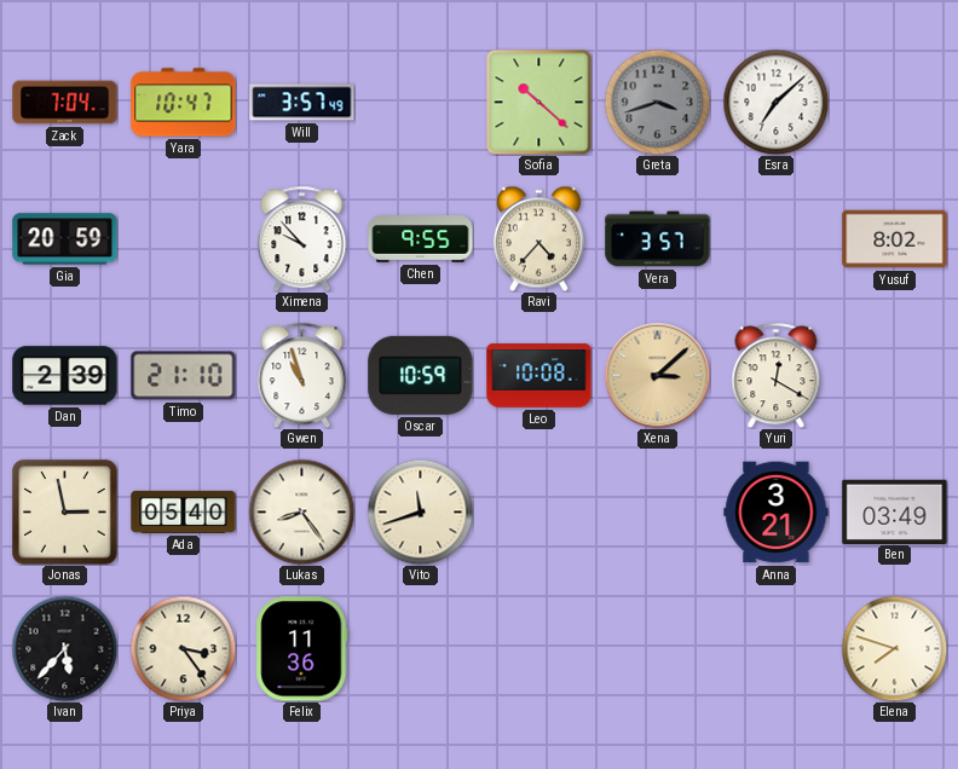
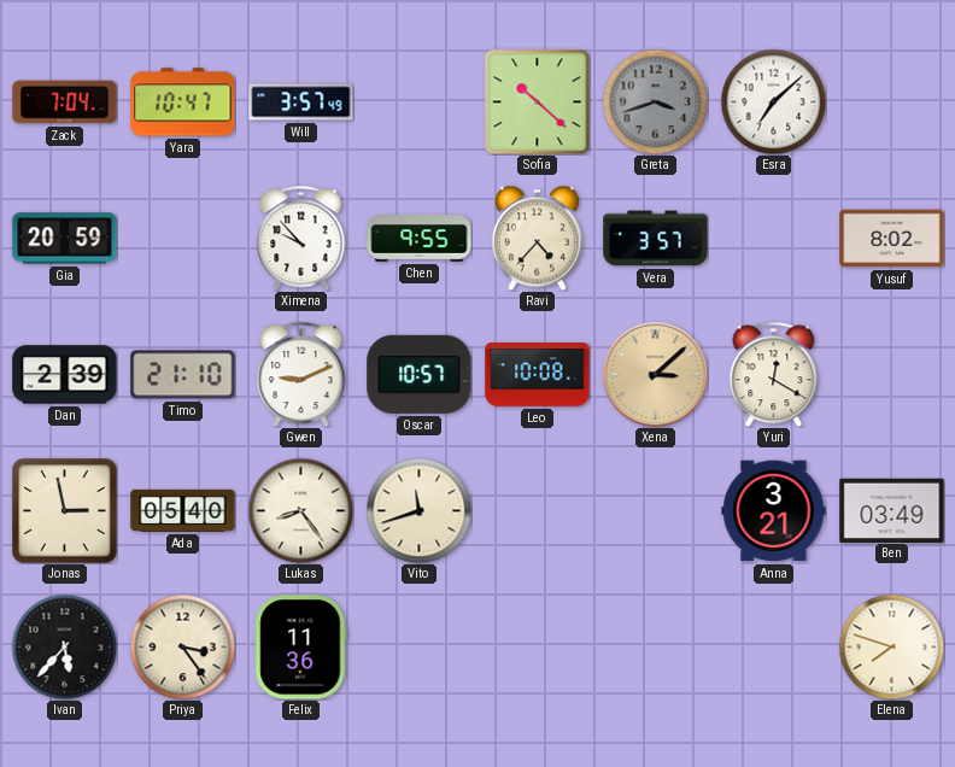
Gwen: 10:57 -> 9:11 (301, 374)
Oscar: 10:59 -> 10:57 (420, 374)
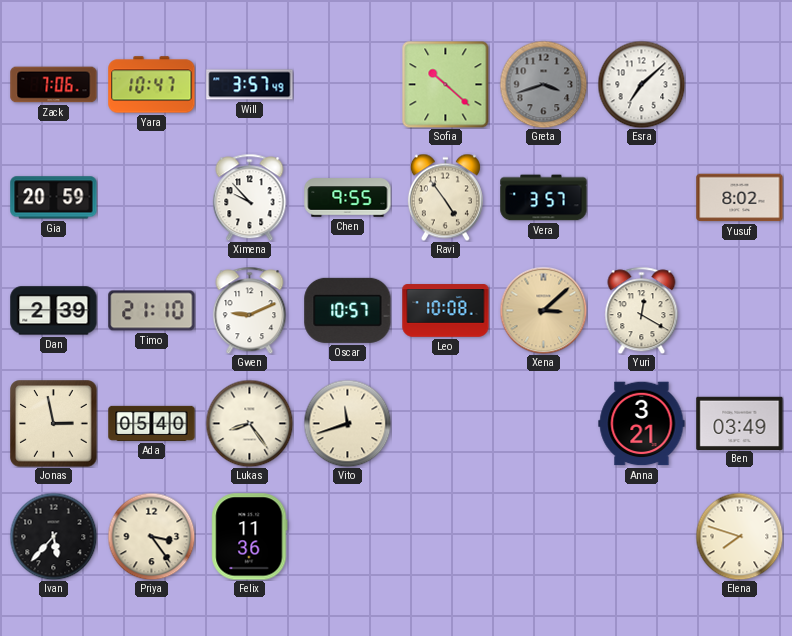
Zack: 7:04 -> 7:06 (54, 85)
Ravi: 4:37 -> 4:54 (445, 197)
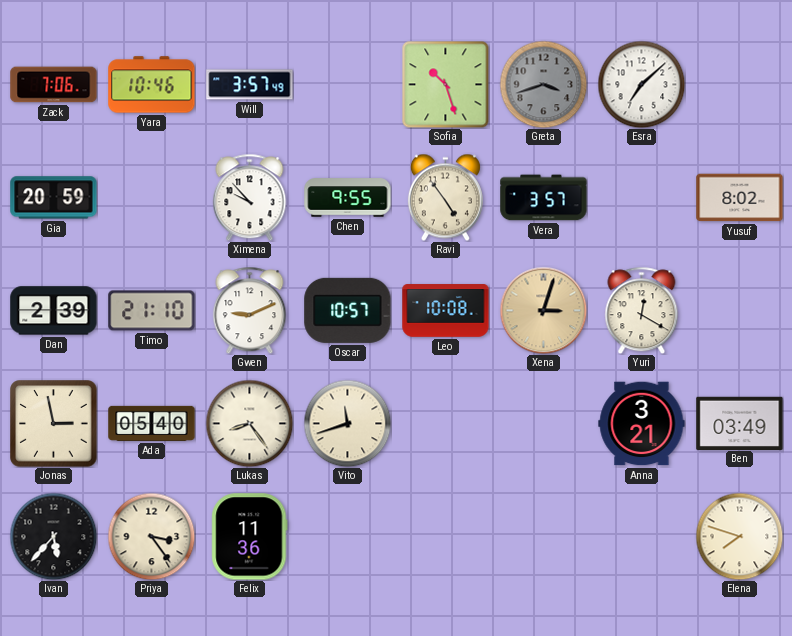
Yara: 10:47 -> 10:46 (152, 85)
Sofia: 10:22 -> 10:27 (445, 84)
Xena: 3:08 -> 3:03 (543, 310)
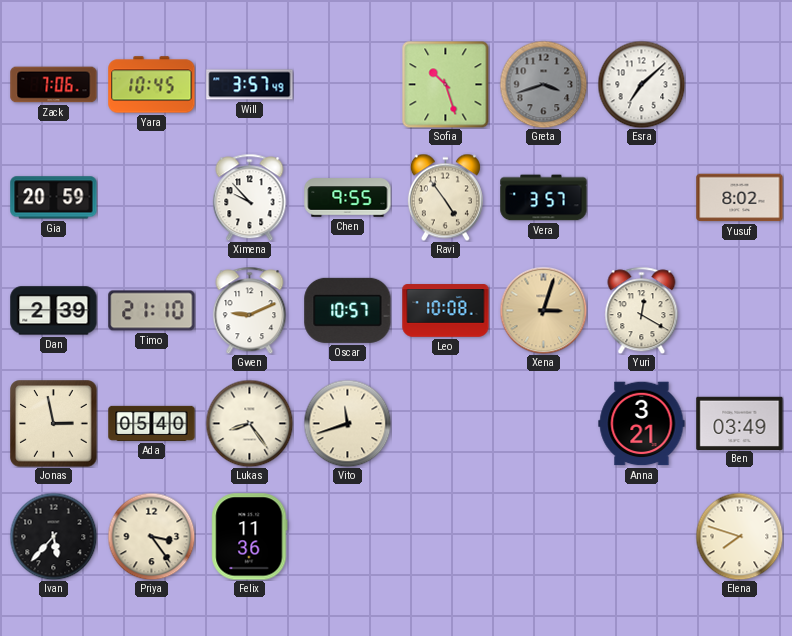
Yara: 10:46 -> 10:45 (152, 85)
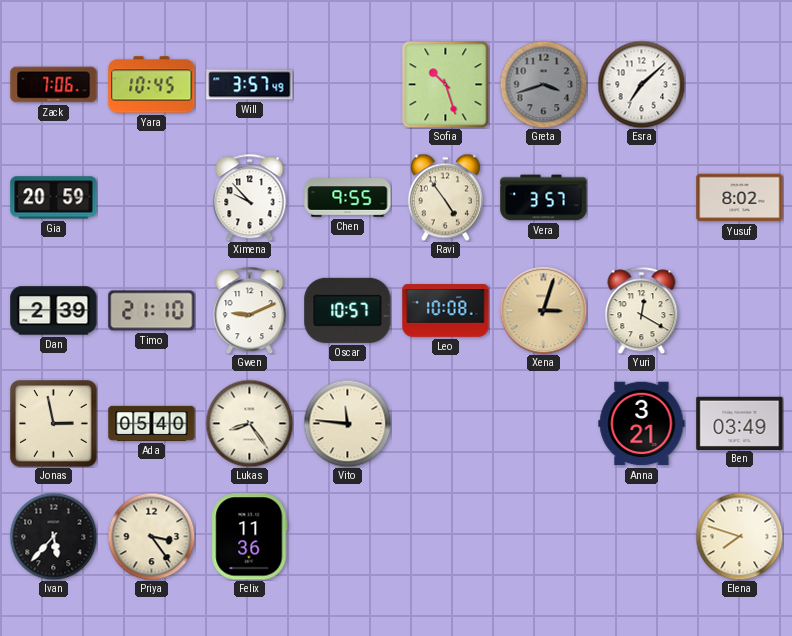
Vito: 11:42 -> 11:46 (347, 423)
